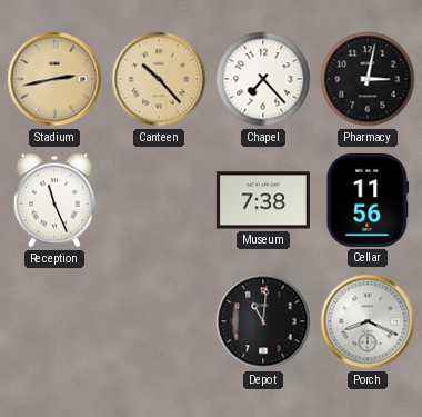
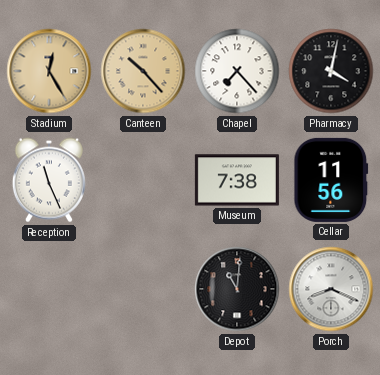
Stadium: 2:43 -> 12:25 (49, 71)
Pharmacy: 3:02 -> 4:02 (331, 71)
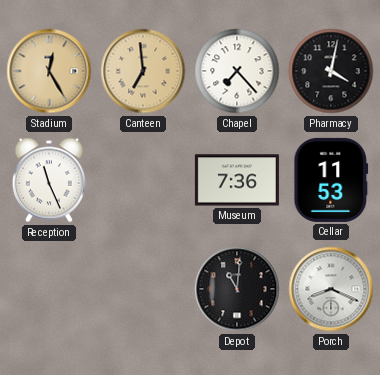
Canteen: 10:23 -> 6:59 (143, 71)
Museum: 7:38 -> 7:36 (237, 180)
Cellar: 11:56 -> 11:53 (331, 180)
